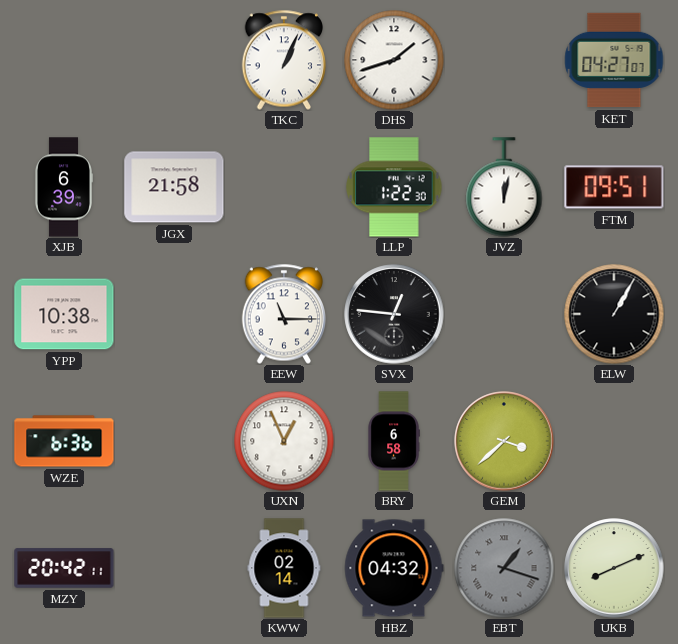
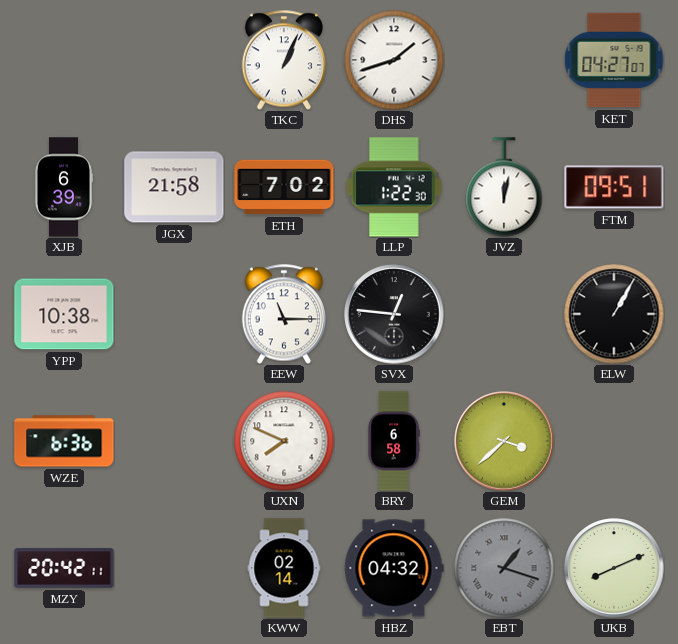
ETH: none -> 7:02 (284, 187)
UXN: 12:56 -> 7:49 (284, 441)
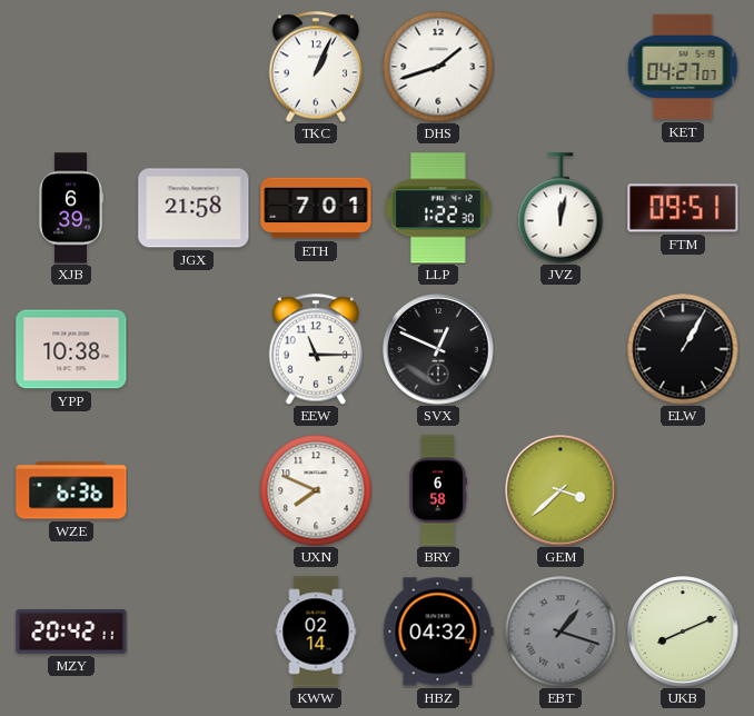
ETH: 7:02 -> 7:01 (316, 208)
SVX: 12:46 -> 12:49 (438, 349)
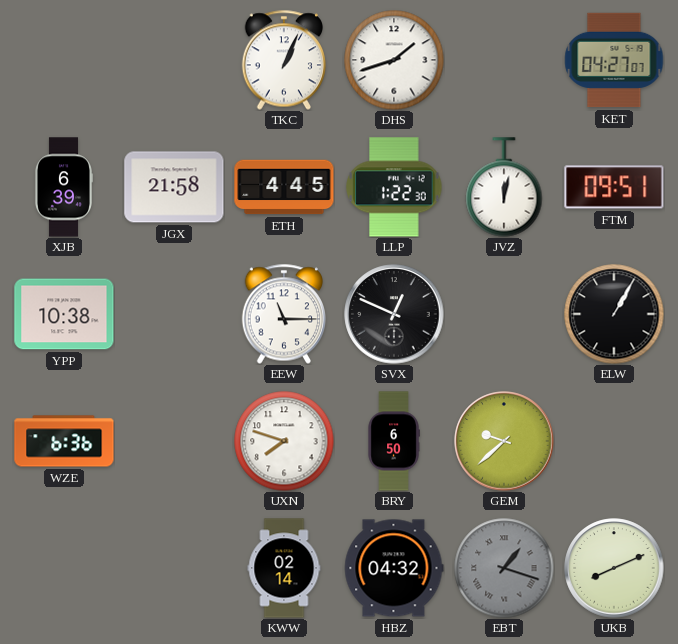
ETH: 7:01 -> 4:45 (284, 187)
UXN: 7:49 -> 7:48 (284, 441)
BRY: 6:58 -> 6:50 (394, 441)
GEM: 3:38 -> 9:38 (504, 441)
MZY: 20:42 -> none (71, 632)
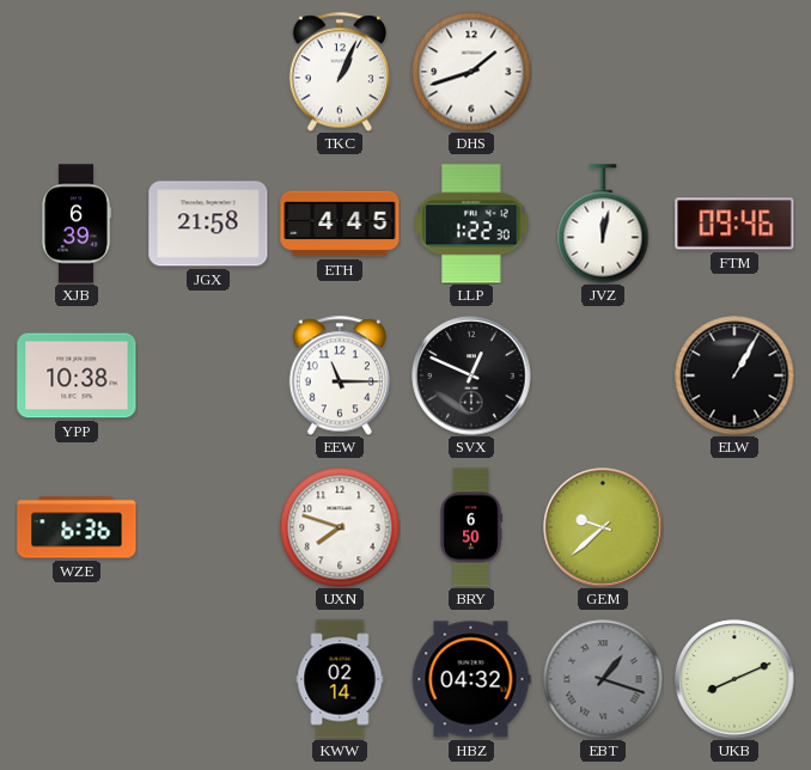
KET: 04:27 -> none (614, 60)
FTM: 09:51 -> 09:46 (734, 224)
